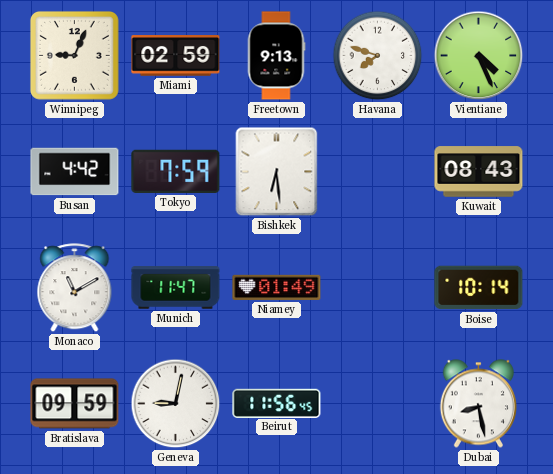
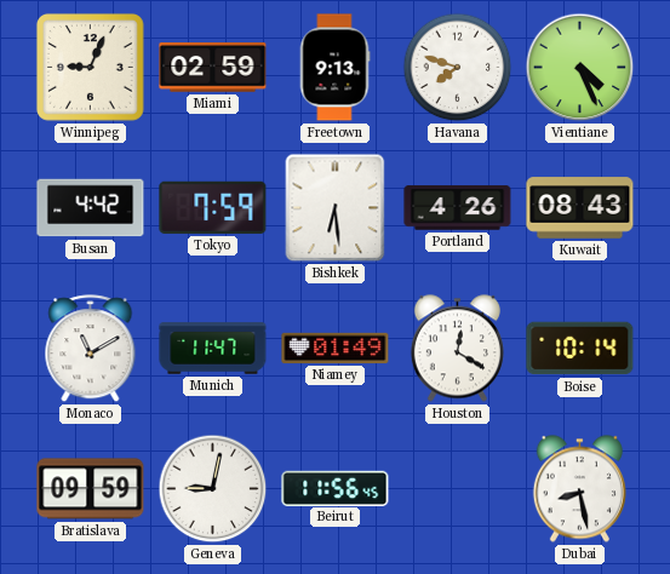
Portland: none -> 4:26 (458, 208)
Houston: none -> 12:20 (457, 349)
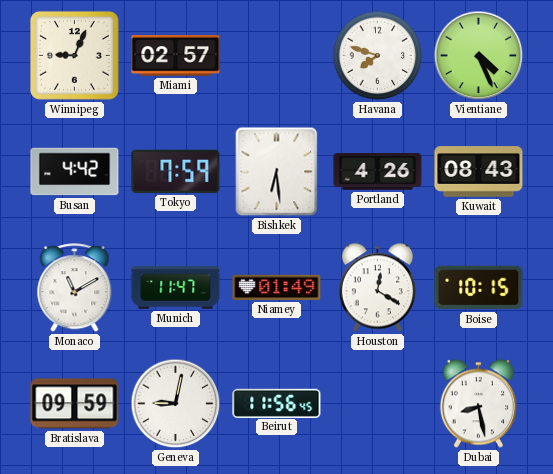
Miami: 02:59 -> 02:57 (176, 56)
Freetown: 9:13 -> none (334, 68)
Boise: 10:14 -> 10:15 (479, 288)
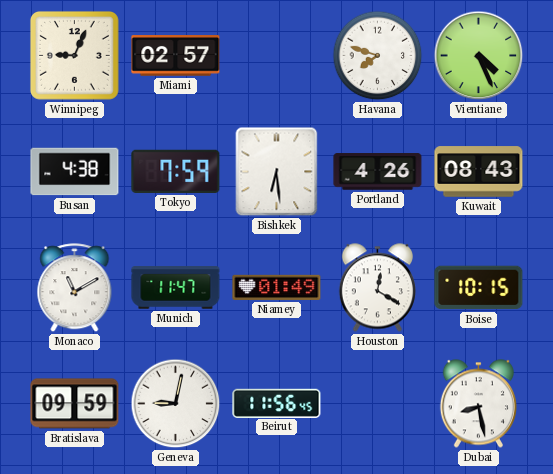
Busan: 4:42 -> 4:38 (75, 172)
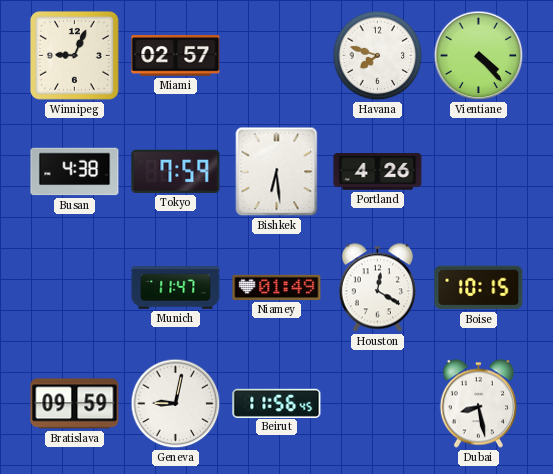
Vientiane: 4:26 -> 4:23 (479, 56)
Kuwait: 08:43 -> none (479, 172)
Monaco: 11:10 -> none (75, 288)
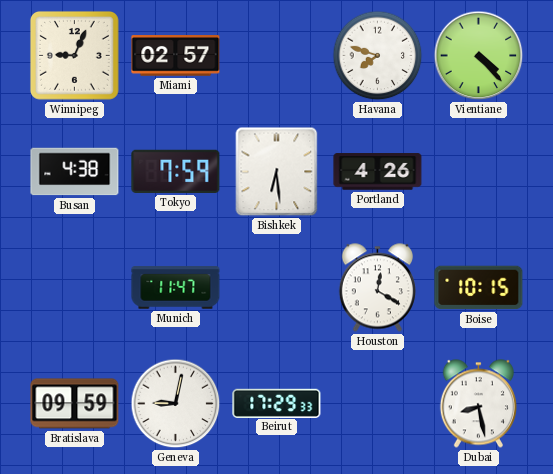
Niamey: 01:49 -> none (277, 287)
Beirut: 11:56 -> 17:29 (277, 403)
